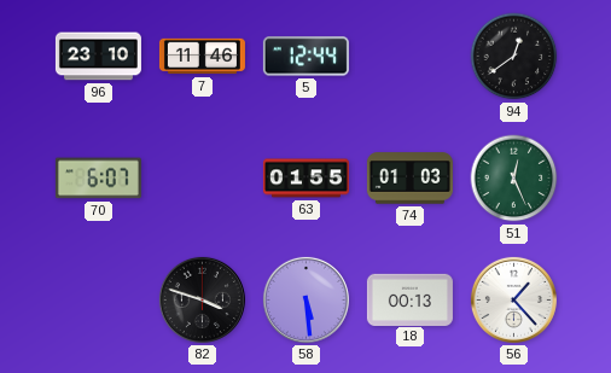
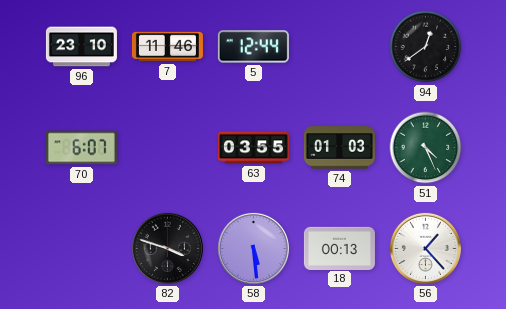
63: 01:55 -> 03:55 (253, 148)
51: 12:26 -> 4:26 (426, 148)
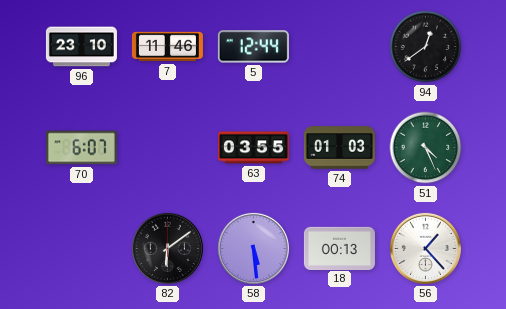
82: 3:48 -> 6:09 (167, 248)
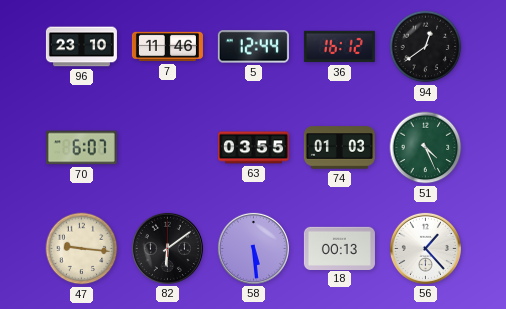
36: none -> 16:12 (339, 47)
47: none -> 9:16 (82, 249)
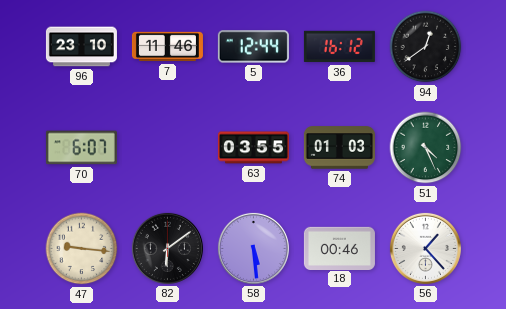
18: 00:13 -> 00:46 (339, 248)
